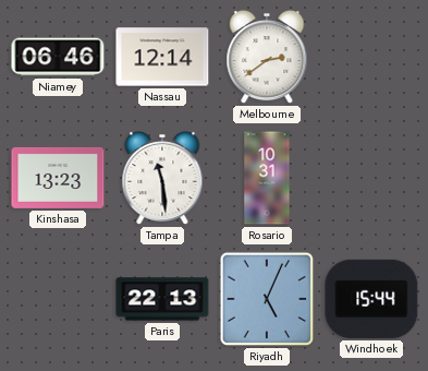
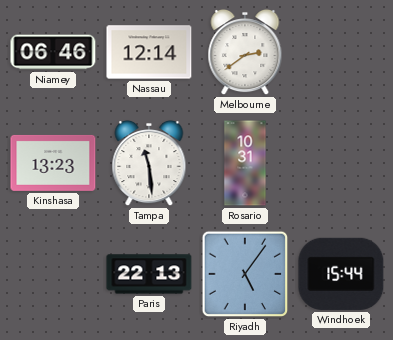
Riyadh: 5:04 -> 5:06 (245, 274)
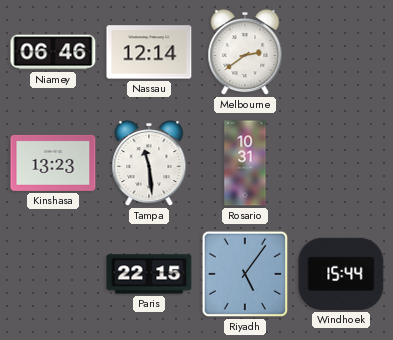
Paris: 22:13 -> 22:15 (149, 274)
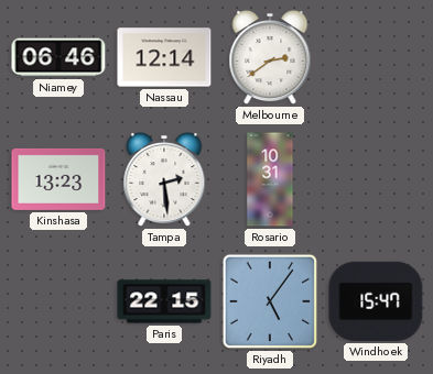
Tampa: 11:29 -> 2:29 (164, 179)
Windhoek: 15:44 -> 15:47 (376, 301)
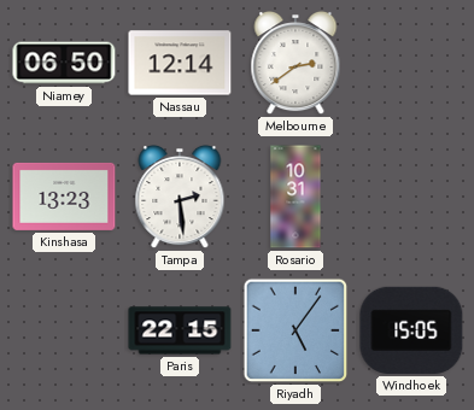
Niamey: 06:46 -> 06:50 (64, 63)
Windhoek: 15:47 -> 15:05 (411, 330)
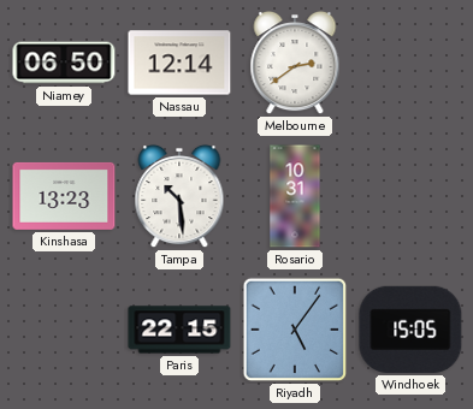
Tampa: 2:29 -> 10:29 (179, 196)
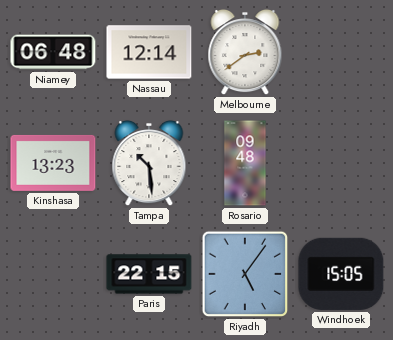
Niamey: 06:50 -> 06:48 (53, 52)
Rosario: 10:31 -> 09:48 (245, 163)
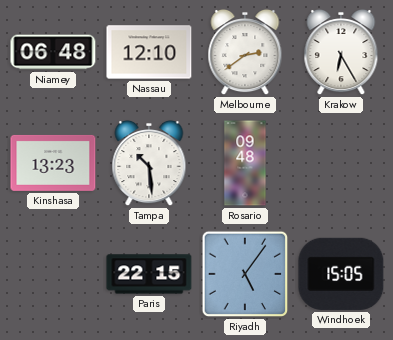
Nassau: 12:14 -> 12:10 (149, 52)
Krakow: none -> 6:25 (341, 52)
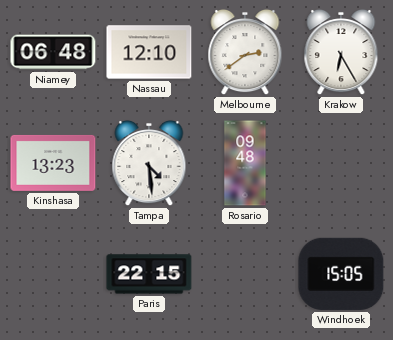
Tampa: 10:29 -> 4:29 (149, 163)
Riyadh: 5:06 -> none (245, 274)
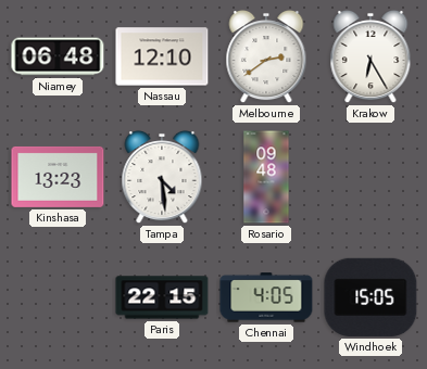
Chennai: none -> 4:05 (266, 297)
